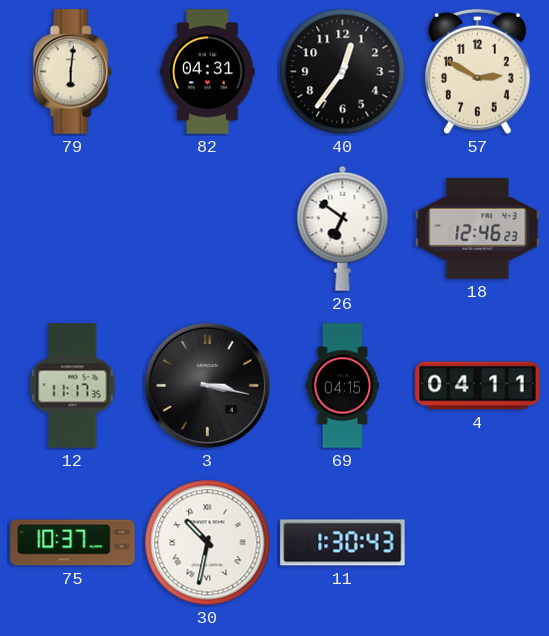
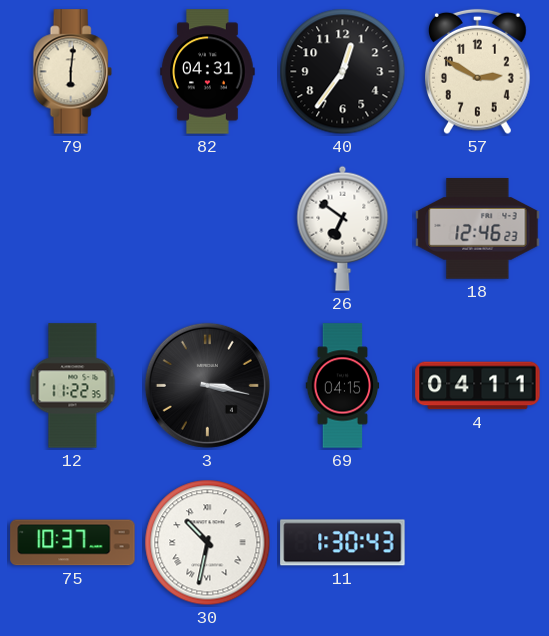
12: 11:17 -> 11:22 (73, 386)
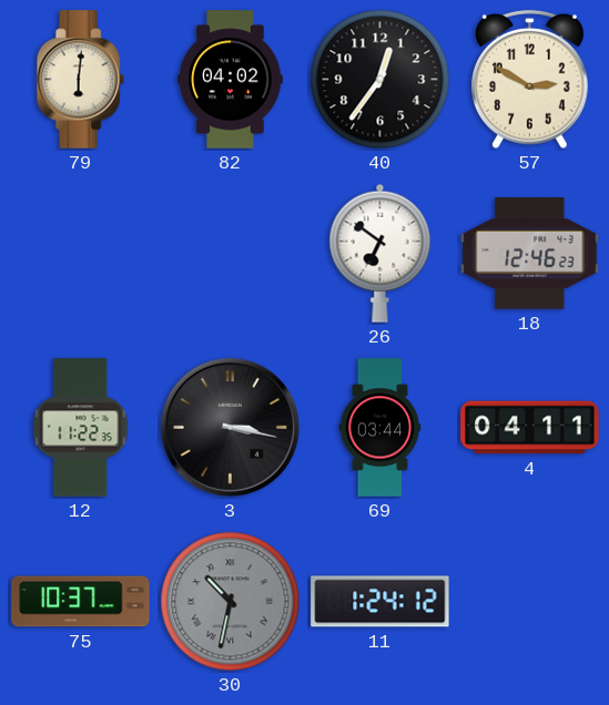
82: 04:31 -> 04:02 (231, 80)
69: 04:15 -> 03:44 (380, 428)
30 dial: white -> grey (231, 602)
11: 1:30 -> 1:24 (380, 602)
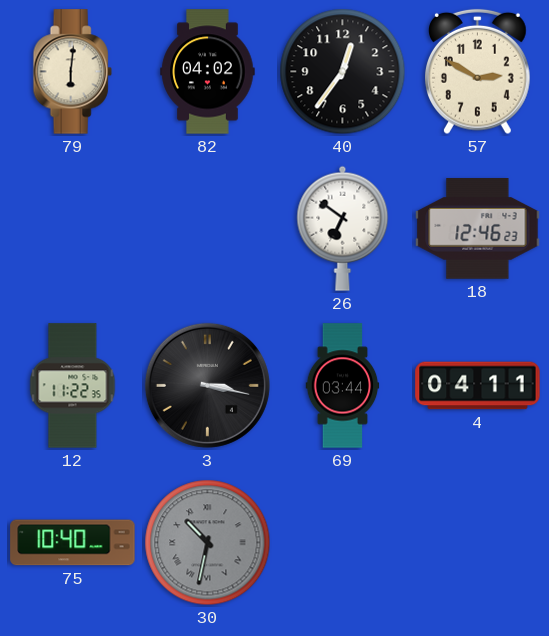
75: 10:37 -> 10:40 (73, 543)
11: 1:24 -> none (380, 602)
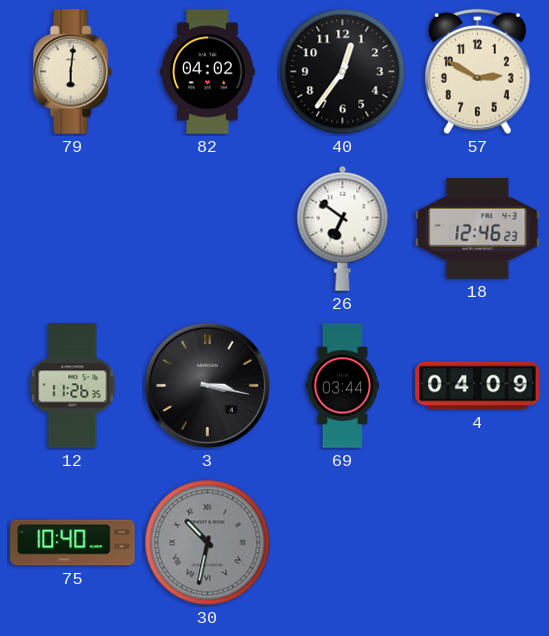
12: 11:22 -> 11:26 (73, 386)
4: 04:11 -> 04:09 (478, 386)
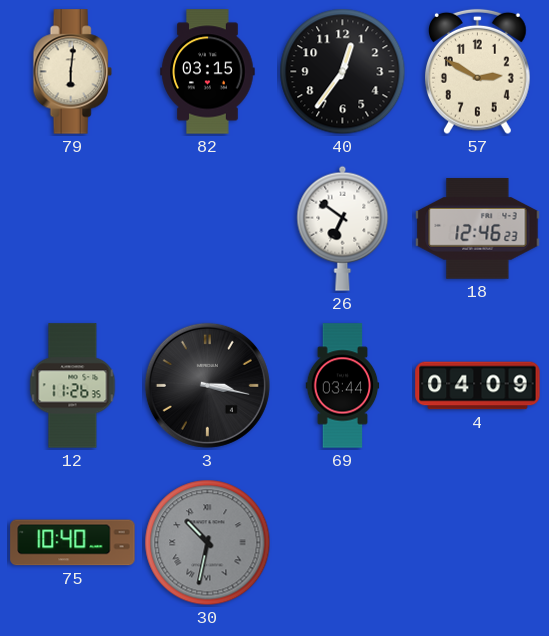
82: 04:02 -> 03:15 (208, 72)
